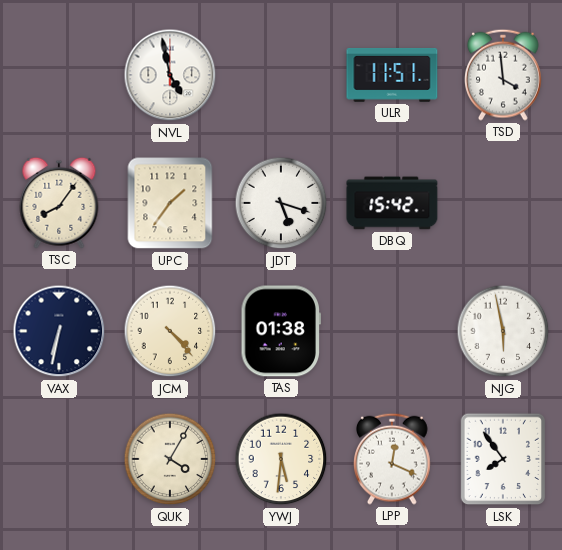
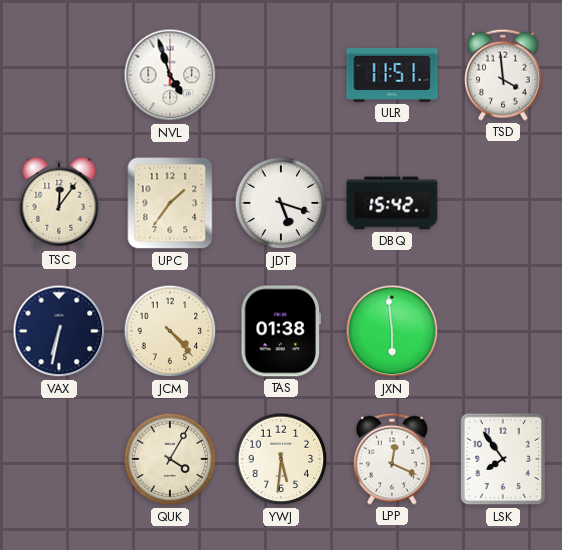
NVL: 4:58 -> 4:57 (170, 75)
TSC: 8:06 -> 12:06 (59, 203)
JXN: none -> 5:59 (392, 331)
NJG: 5:58 -> none (503, 331)
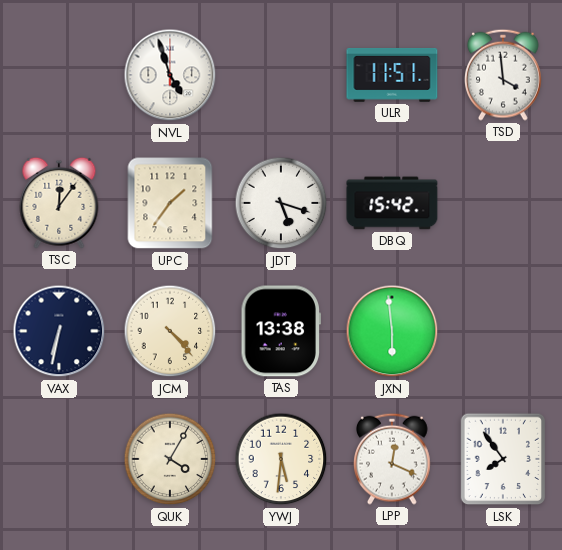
TAS: 01:38 -> 13:38 (280, 331)
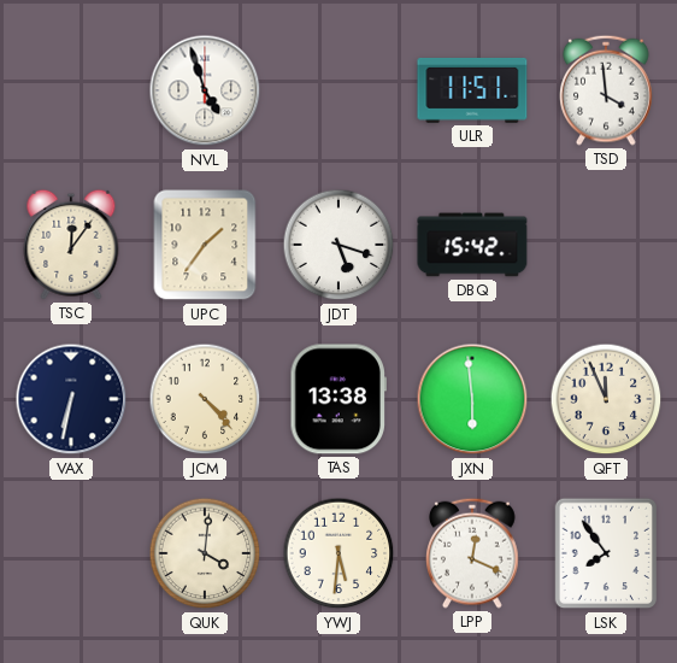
QFT: none -> 11:56 (606, 399)
QUK: 4:05 -> 4:01 (205, 553)
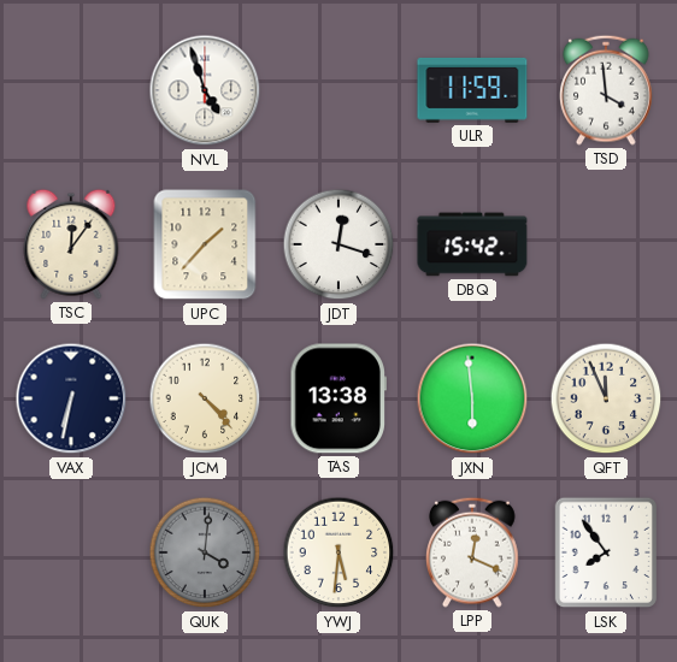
ULR: 11:51 -> 11:59 (472, 90)
UPC: 1:36 -> 1:37 (205, 244)
JDT: 5:18 -> 12:18 (338, 244)
QUK dial: cream -> grey (205, 552)
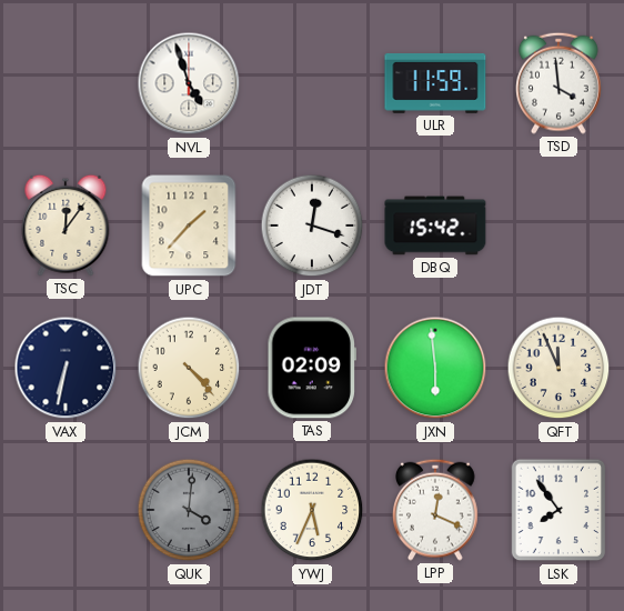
TAS: 13:38 -> 02:09 (311, 368)
YWJ: 5:31 -> 5:34 (312, 510)
